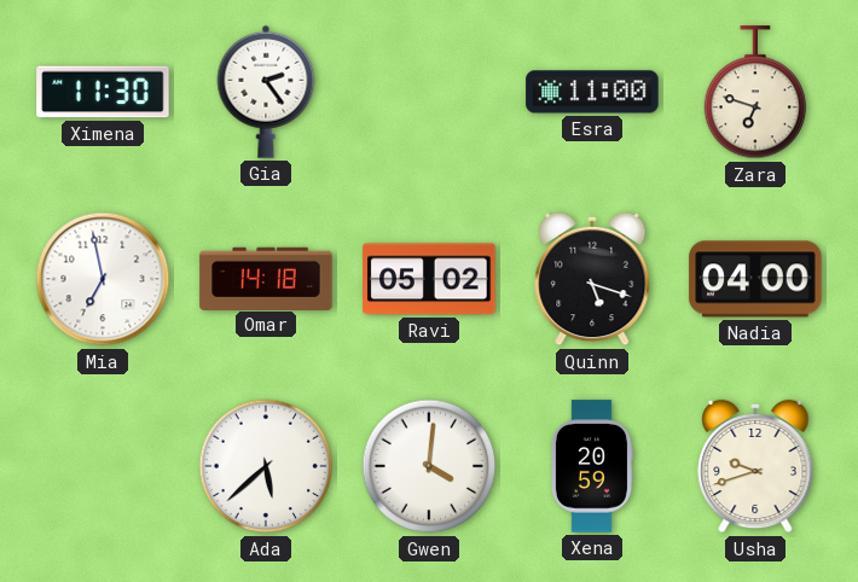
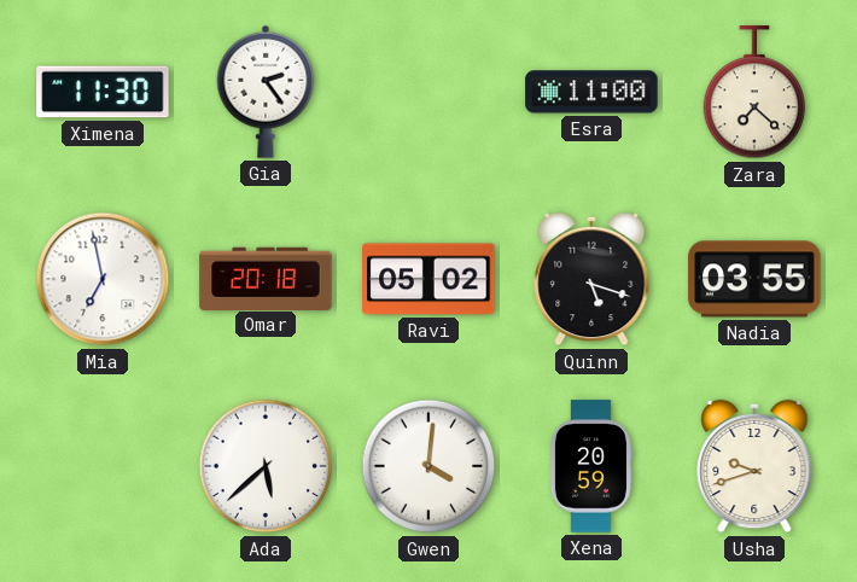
Zara: 6:48 -> 7:22 (754, 93)
Omar: 14:18 -> 20:18 (266, 278)
Nadia: 04:00 -> 03:55 (754, 279)
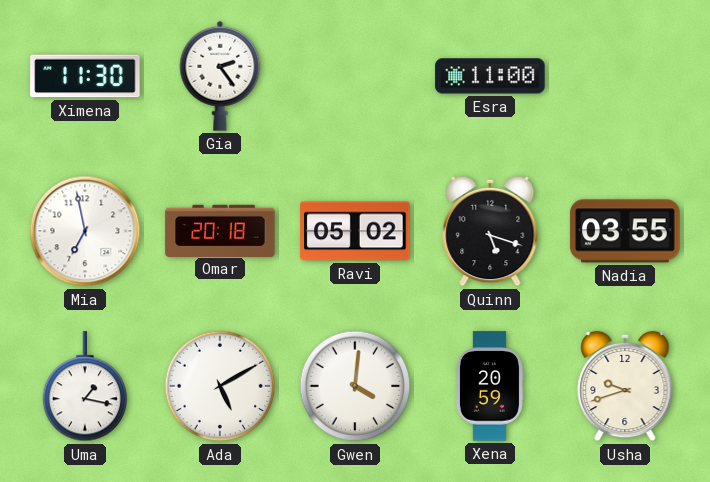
Zara: 7:22 -> none (754, 93)
Uma: none -> 1:17 (85, 387)
Ada: 5:38 -> 5:10 (220, 386)
